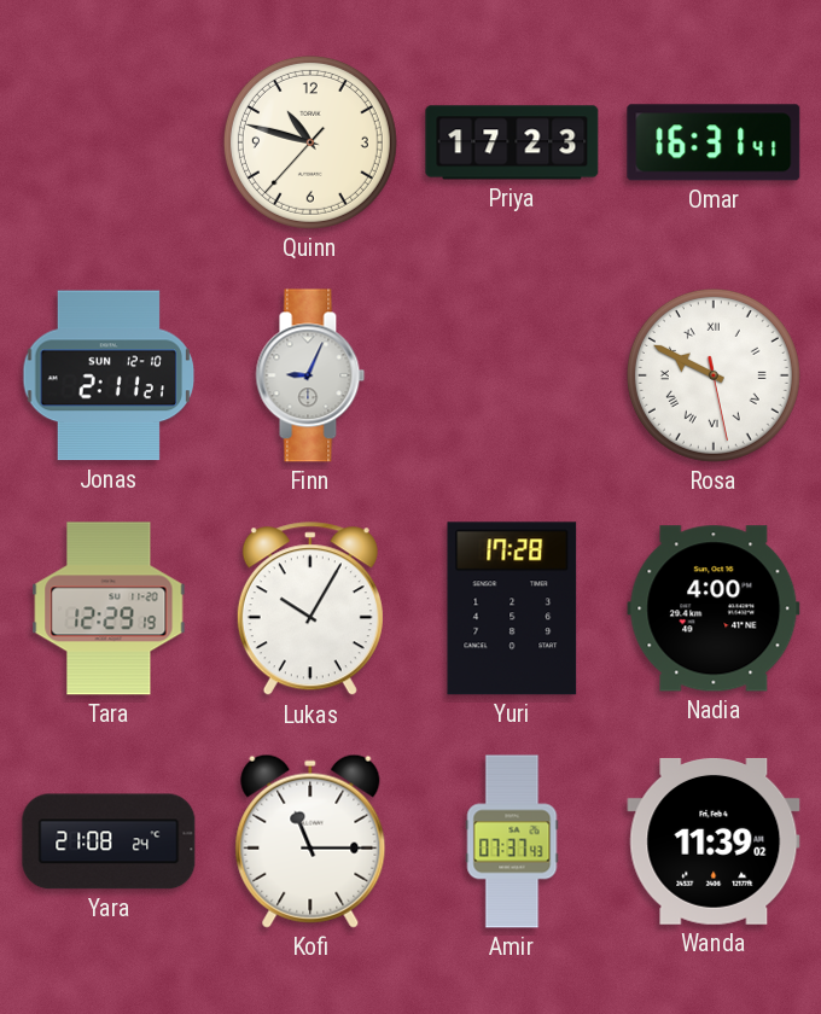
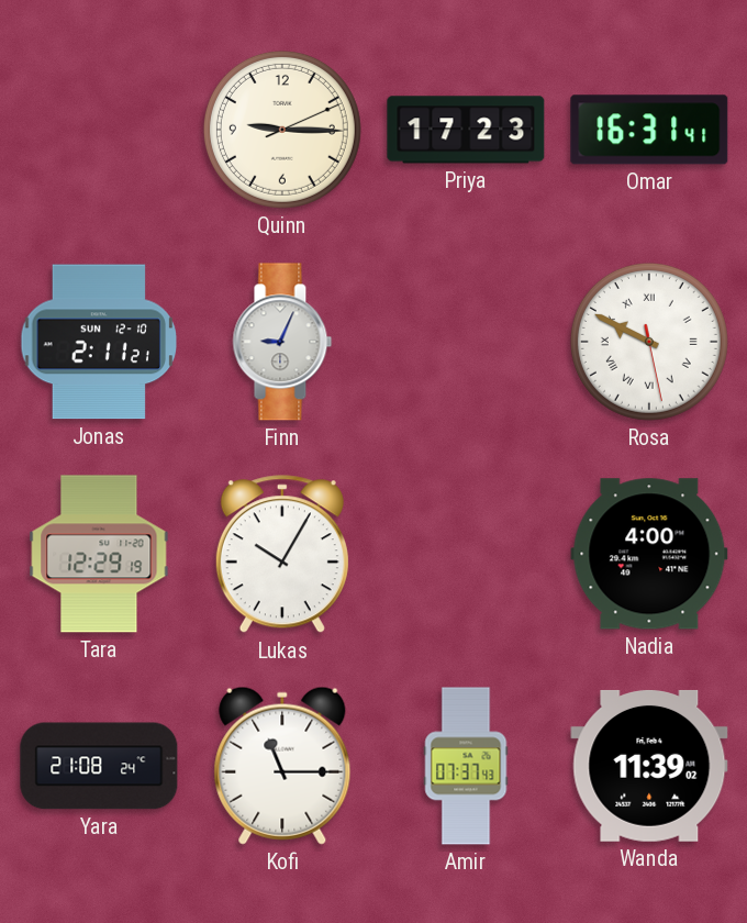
Quinn: 10:47 -> 9:15 (282, 130)
Yuri: 17:28 -> none (512, 608)
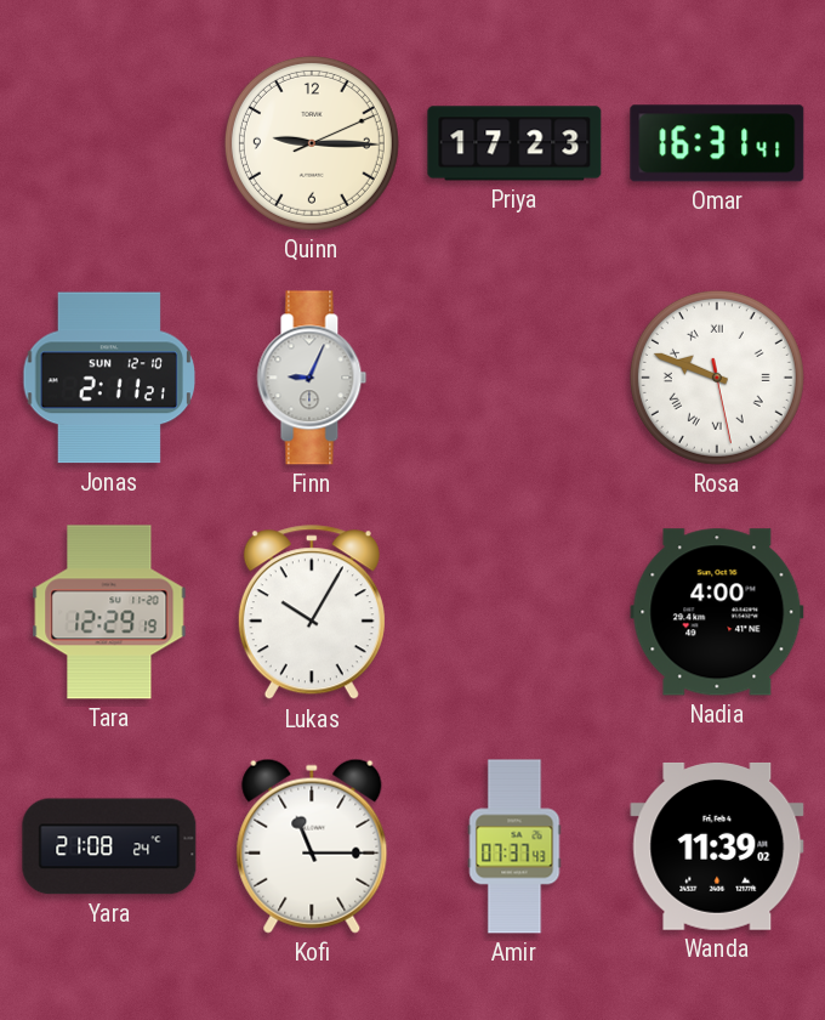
Rosa: 9:49 -> 9:48 (717, 378)
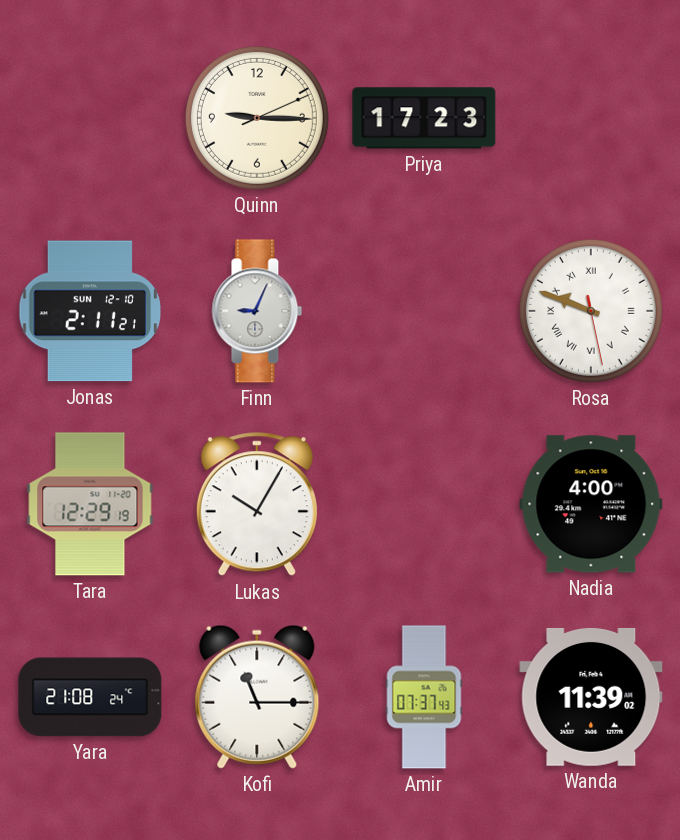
Omar: 16:31 -> none (717, 143)
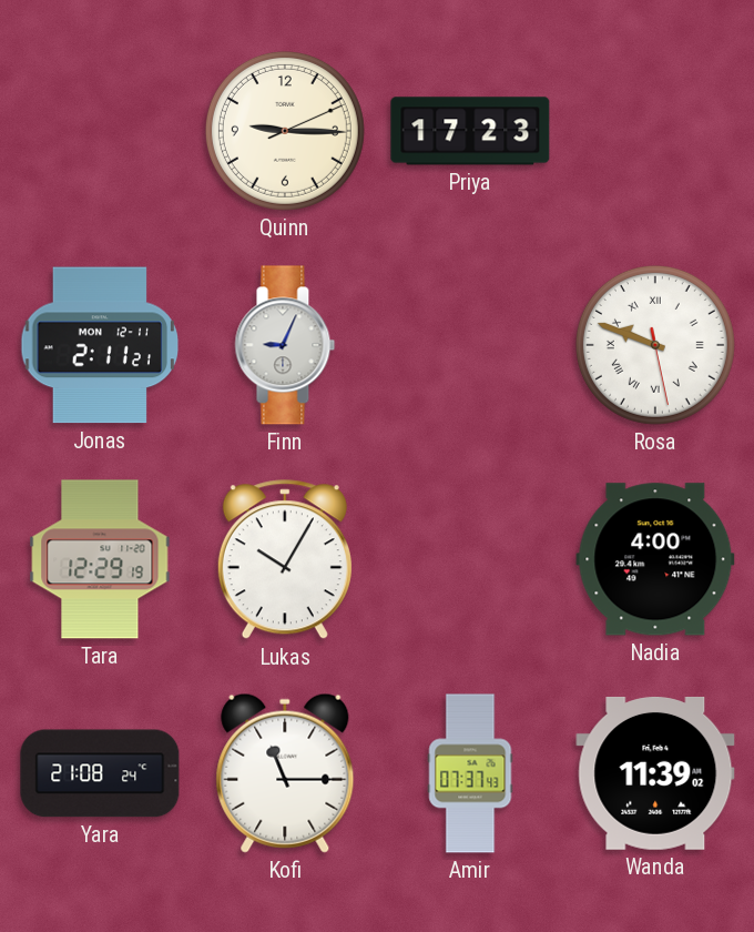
Jonas date: SUN 12-10 -> MON 12-11 (100, 345)
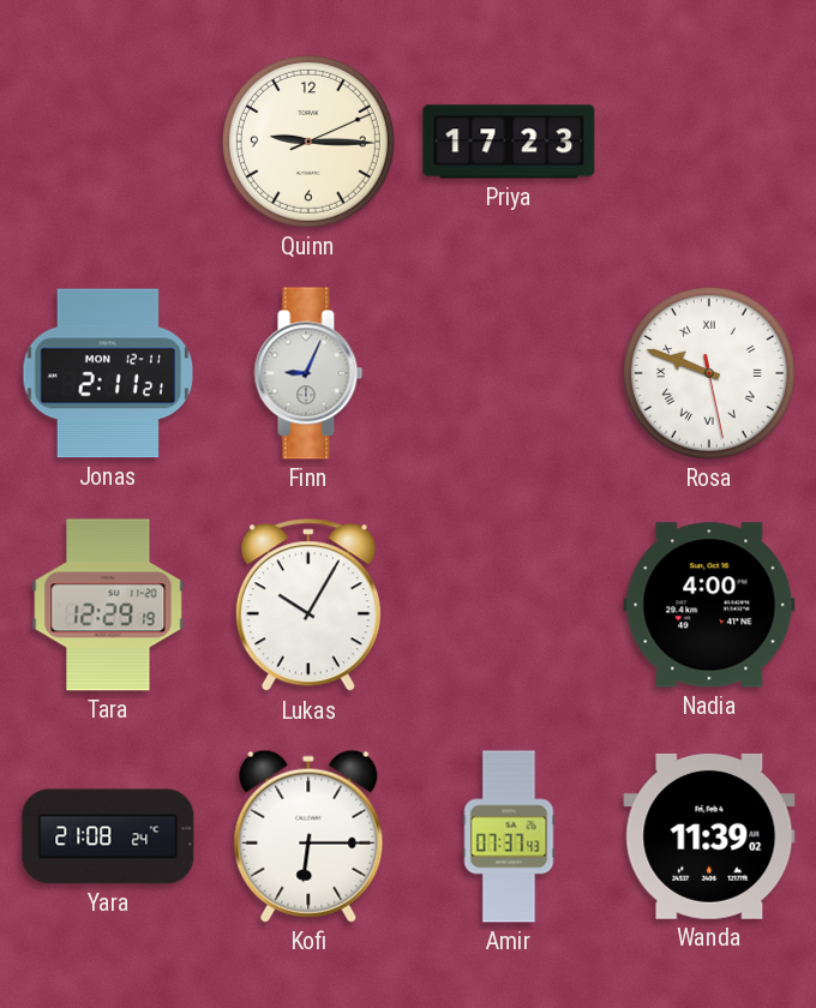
Kofi: 11:15 -> 6:15 (308, 836)
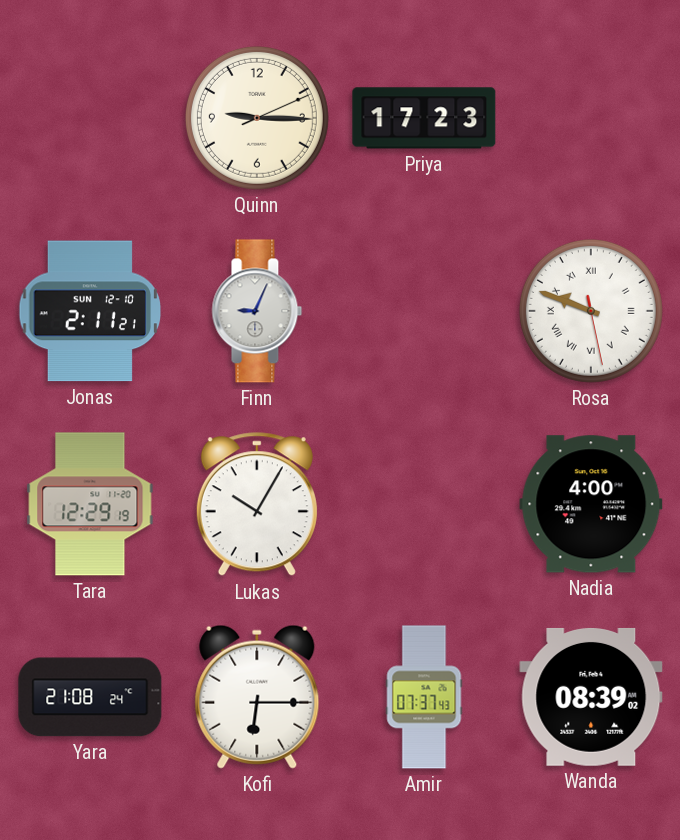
Jonas date: MON 12-11 -> SUN 12-10 (90, 311)
Wanda: 11:39 -> 08:39 (591, 697)
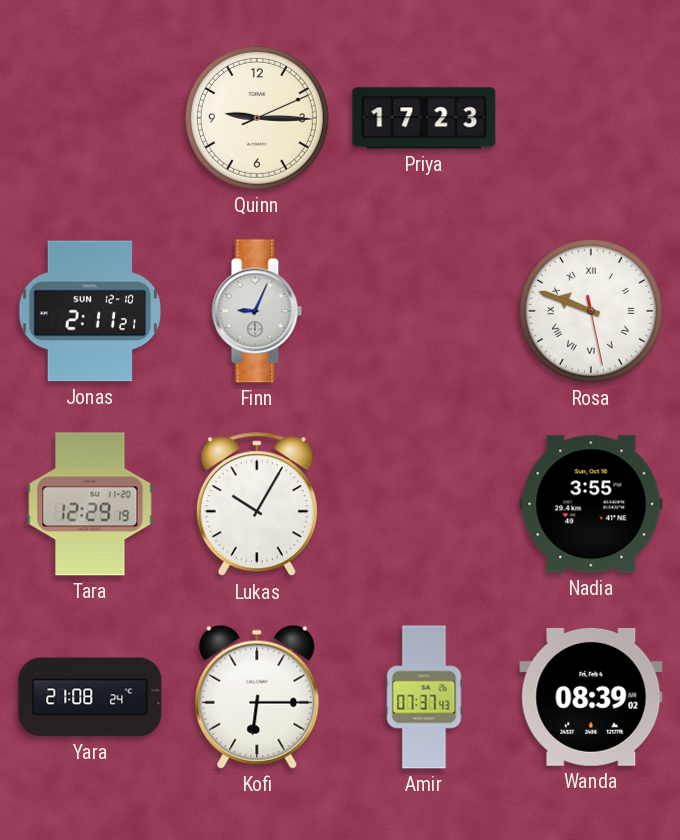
Nadia: 4:00 -> 3:55 (591, 504)
